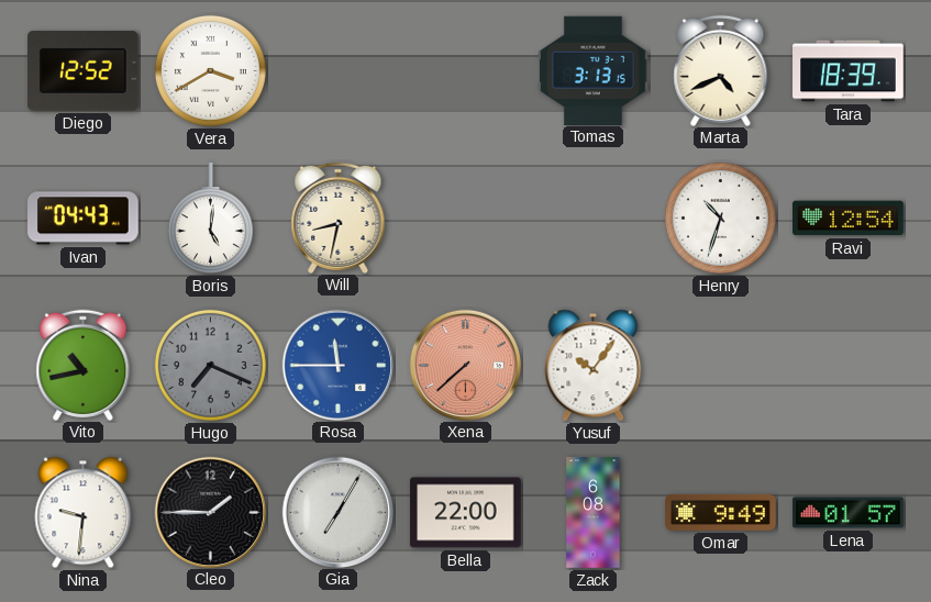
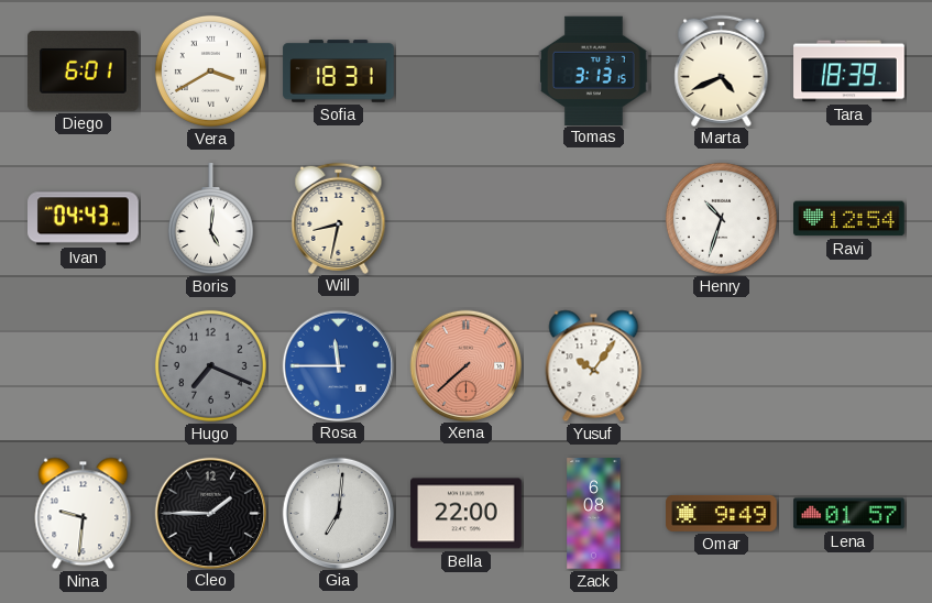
Diego: 12:52 -> 6:01 (84, 70)
Sofia: none -> 18:31 (339, 72)
Vito: 10:43 -> none (84, 365)
Gia: 7:05 -> 7:01 (338, 513)
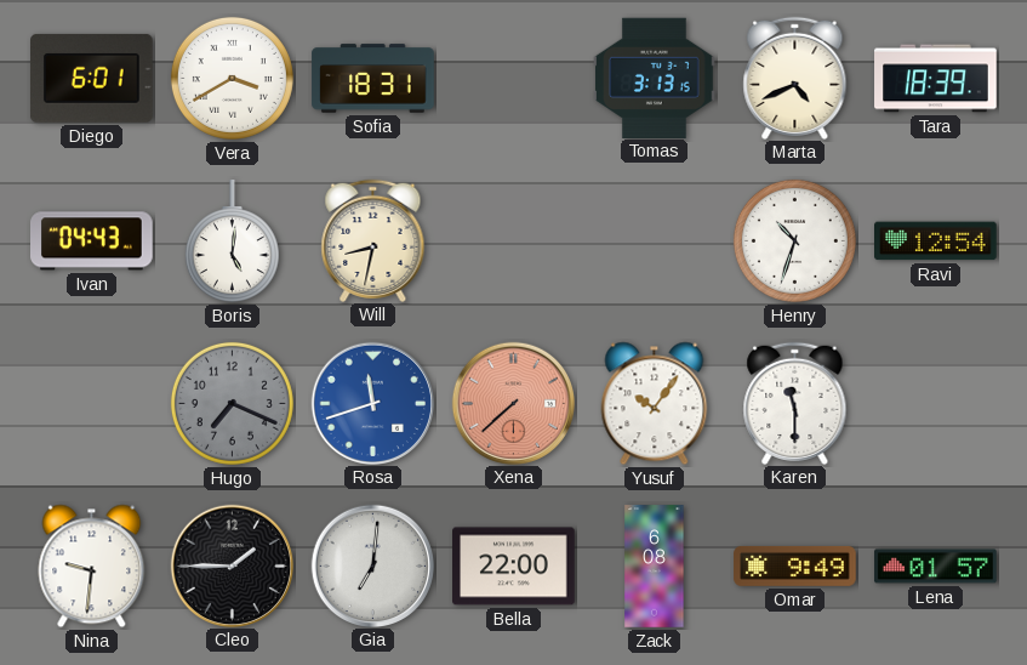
Rosa: 11:45 -> 11:42 (372, 403)
Karen: none -> 11:30 (795, 403)
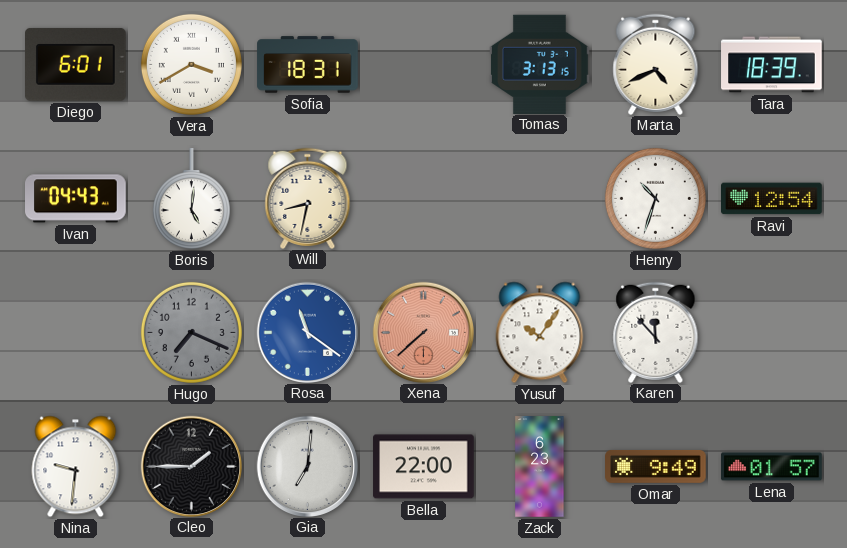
Rosa: 11:42 -> 11:21 (307, 332)
Karen: 11:30 -> 11:53 (656, 332)
Zack: 6:08 -> 6:23 (540, 467)
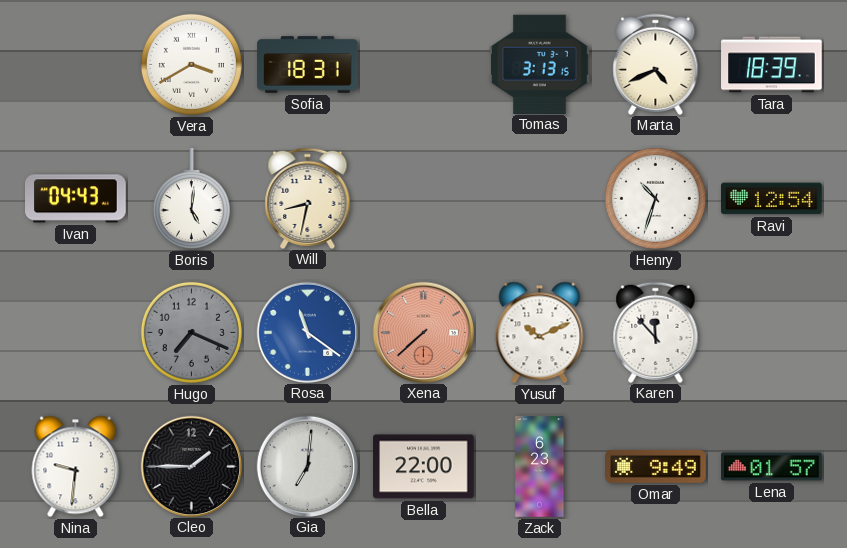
Diego: 6:01 -> none (76, 64)
Yusuf: 10:06 -> 10:11 (540, 333)
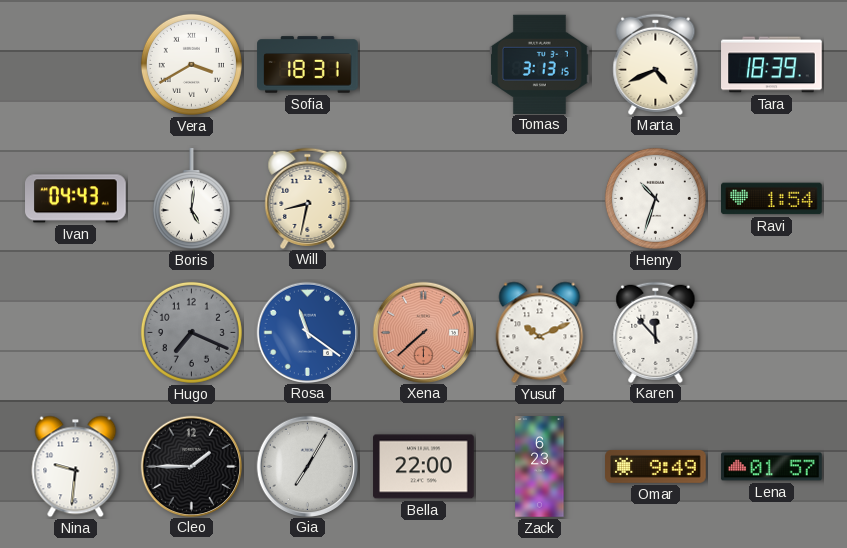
Ravi: 12:54 -> 1:54 (772, 199)
Gia: 7:01 -> 7:05 (307, 466)
